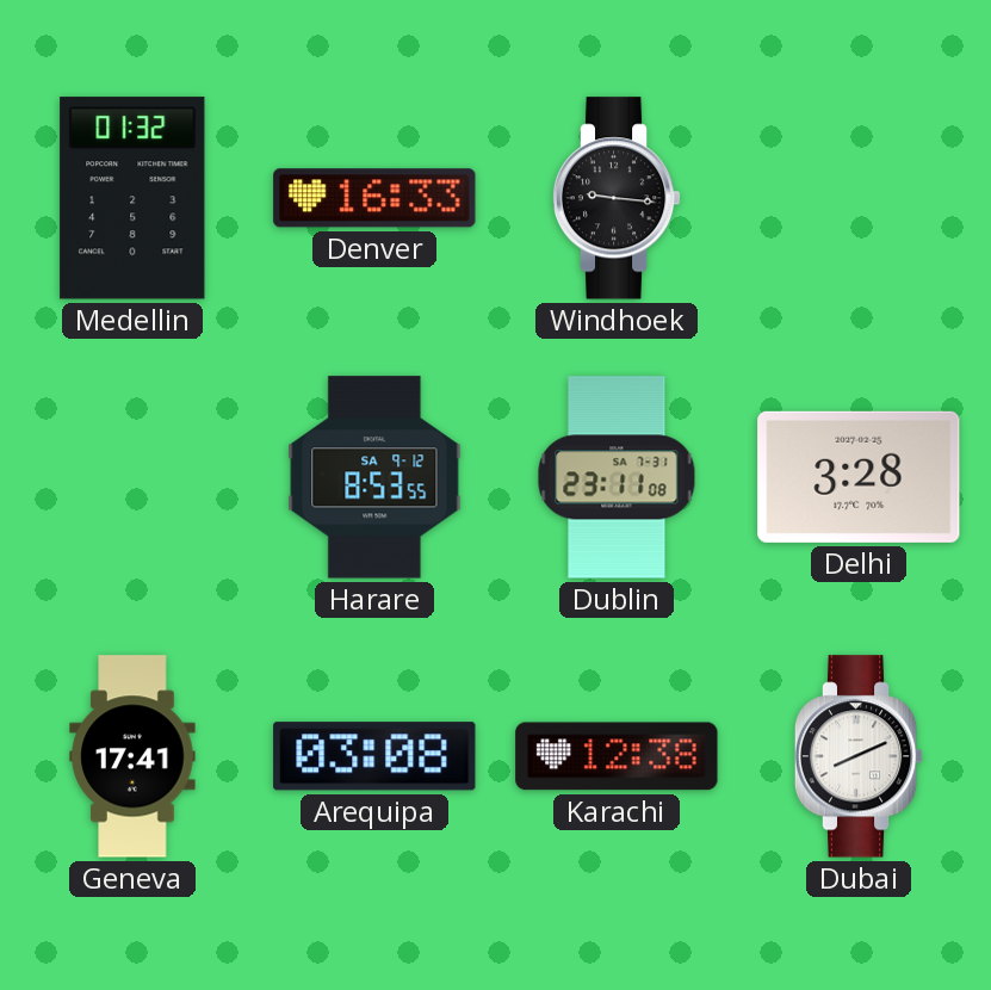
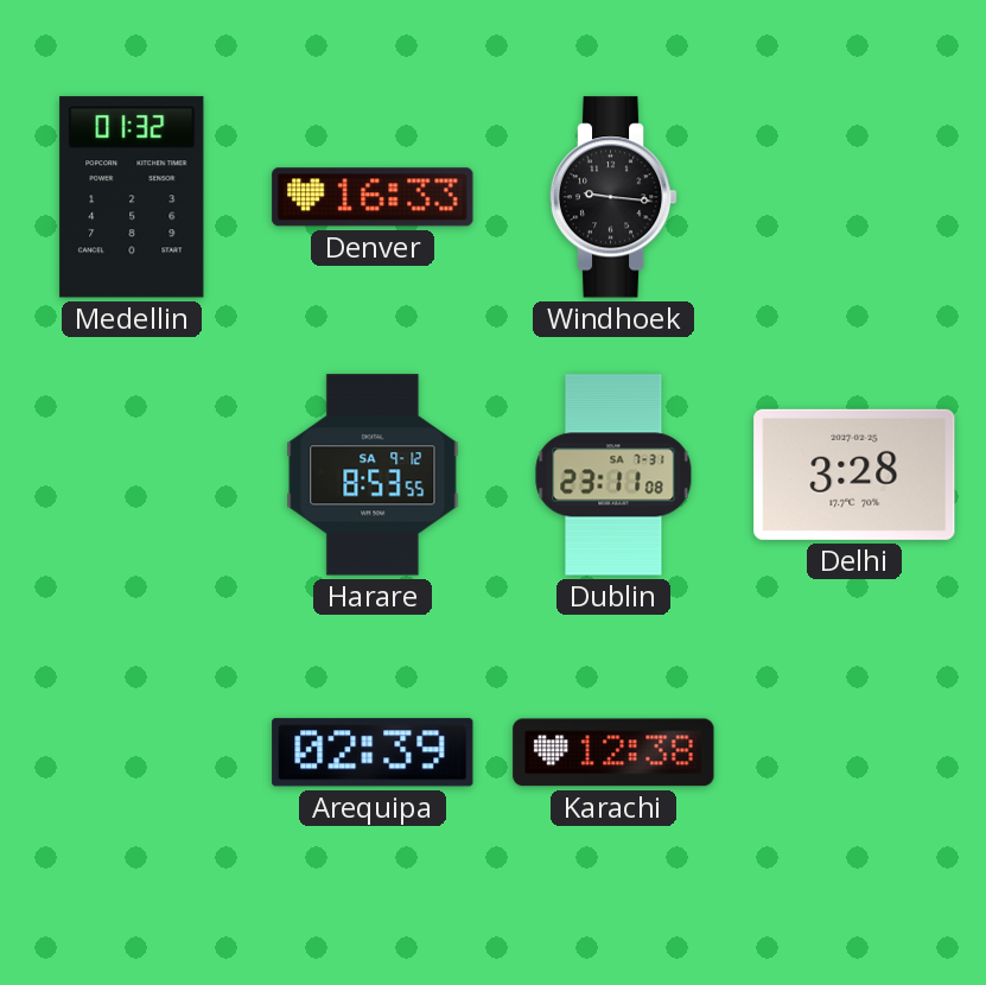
Geneva: 17:41 -> none (132, 756)
Arequipa: 03:08 -> 02:39 (373, 752)
Dubai: 8:11 -> none (859, 756)
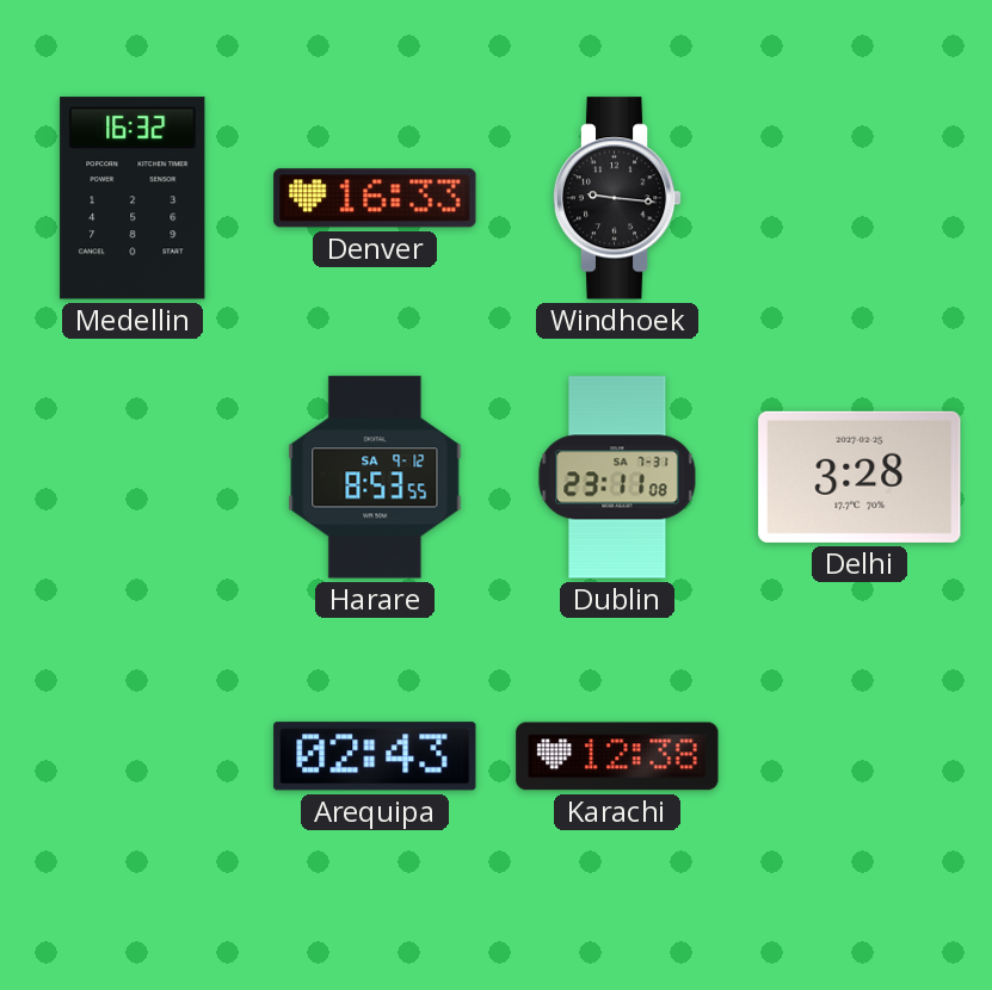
Medellin: 01:32 -> 16:32 (133, 198)
Arequipa: 02:39 -> 02:43 (375, 756)
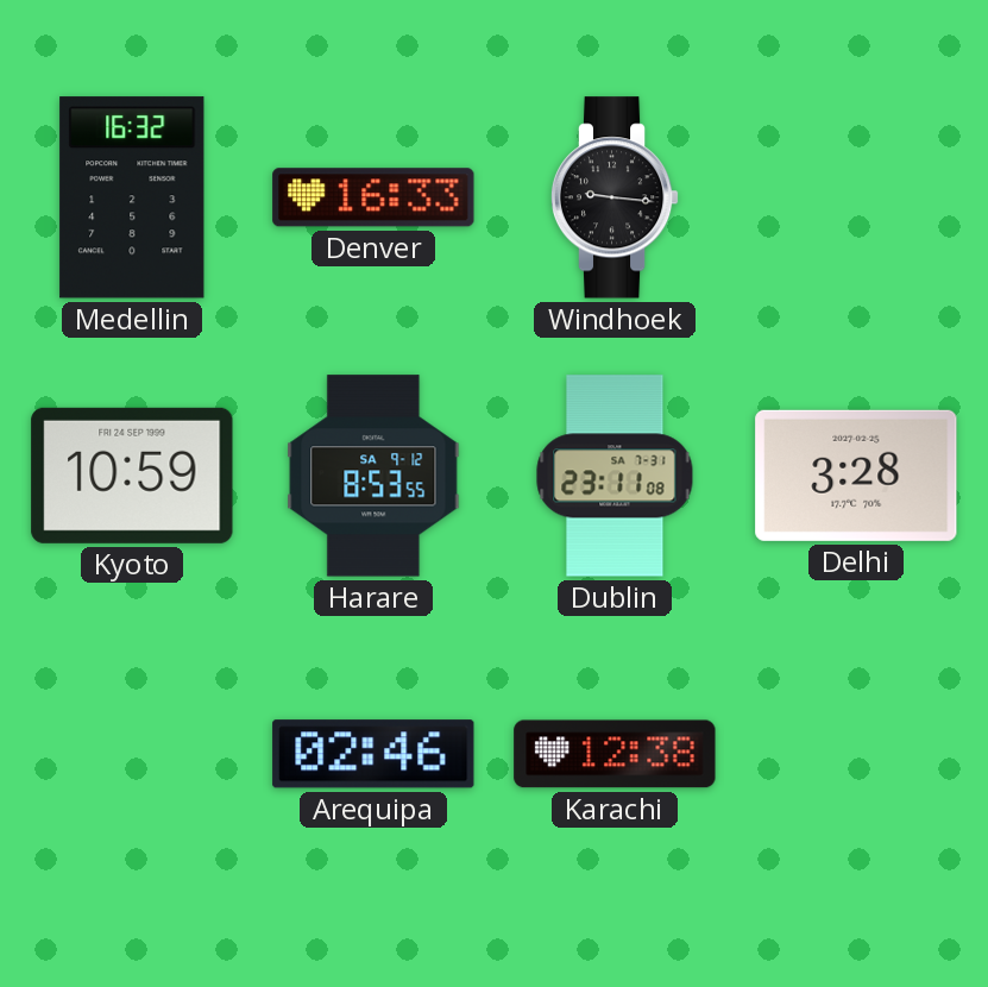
Kyoto: none -> 10:59 (132, 476)
Arequipa: 02:43 -> 02:46 (373, 754)
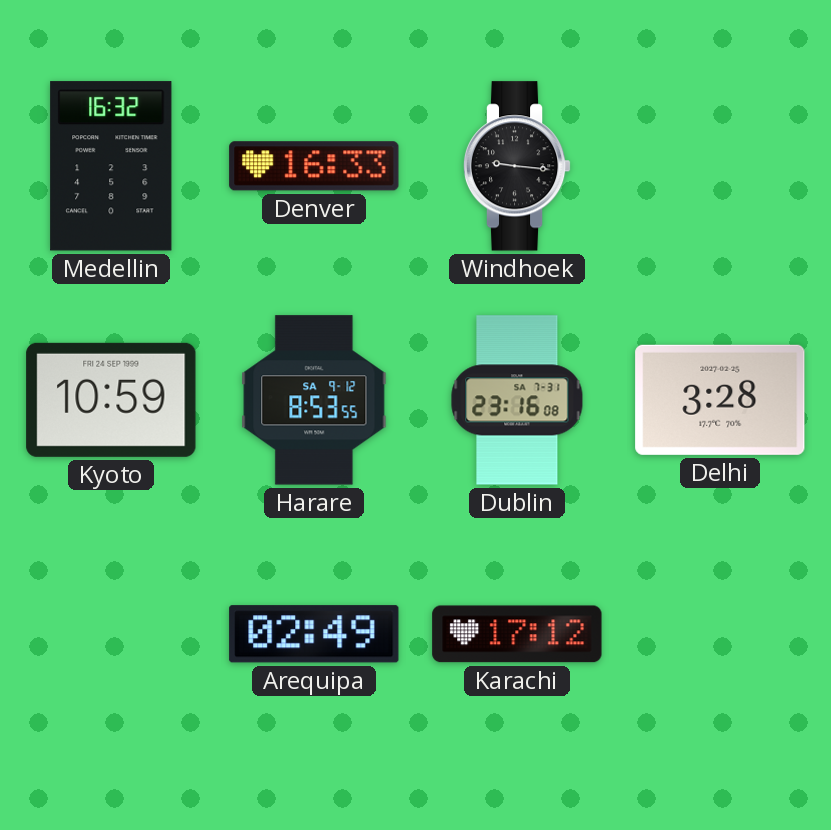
Dublin: 23:11 -> 23:16 (517, 400)
Arequipa: 02:46 -> 02:49 (314, 634)
Karachi: 12:38 -> 17:12 (517, 634)
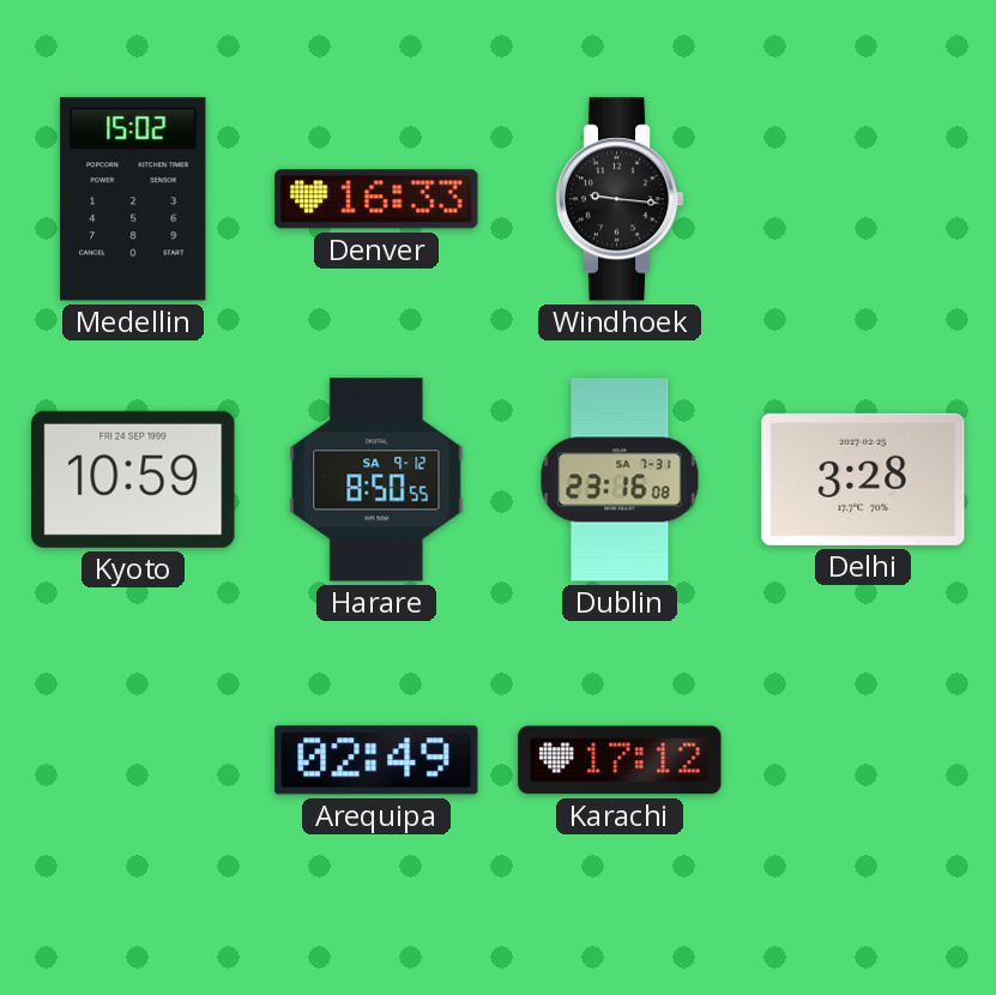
Medellin: 16:32 -> 15:02 (133, 199)
Harare: 8:53 -> 8:50 (376, 480)
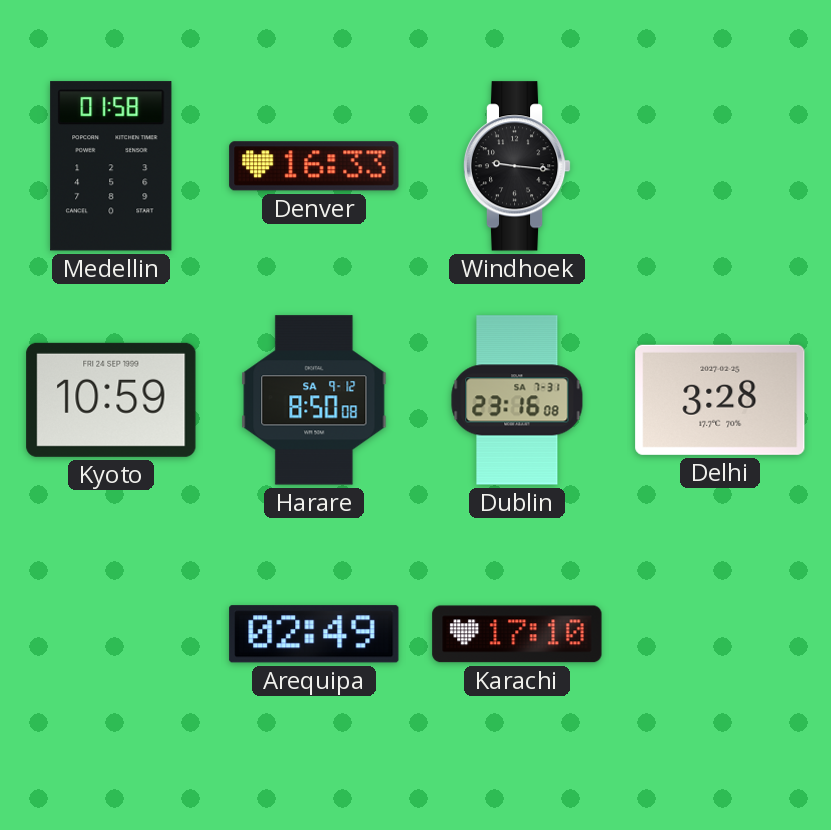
Medellin: 15:02 -> 01:58 (111, 166)
Harare: 8:50:55 -> 8:50:08 (314, 400)
Karachi: 17:12 -> 17:10 (517, 634)
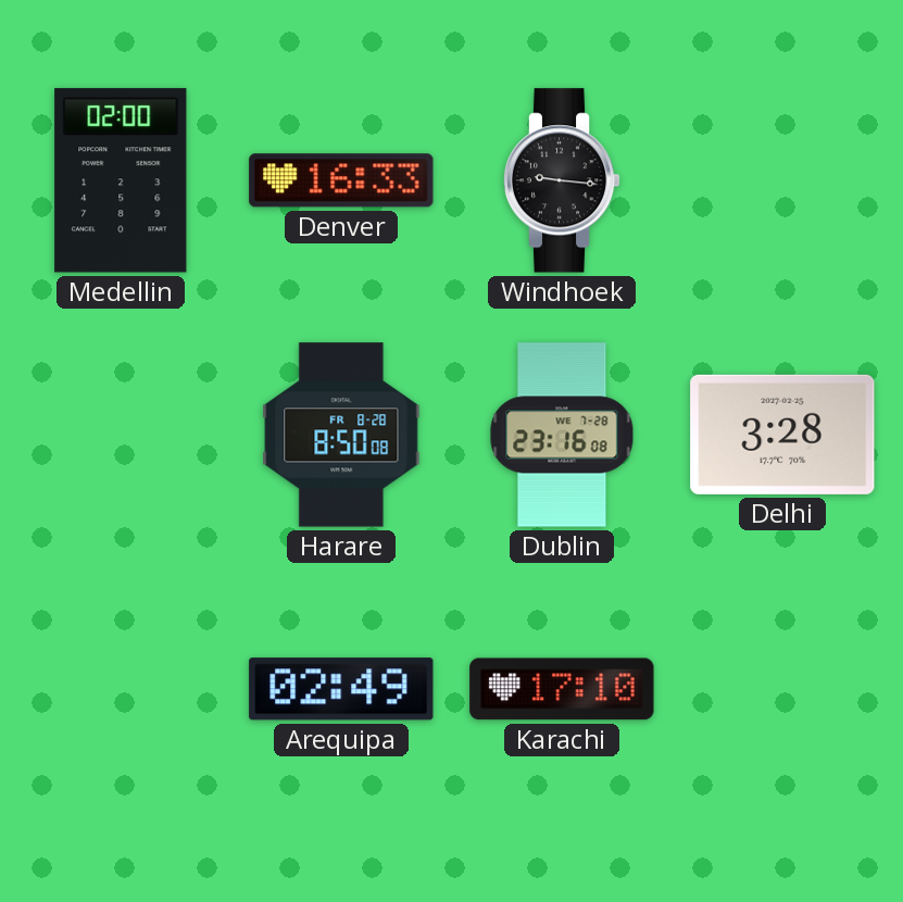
Medellin: 01:58 -> 02:00 (121, 180)
Kyoto: 10:59 -> none (111, 400)
Harare date: SA 9-12 -> FR 8-28 (341, 435)
Dublin date: SA 7-31 -> WE 7-28 (562, 435)
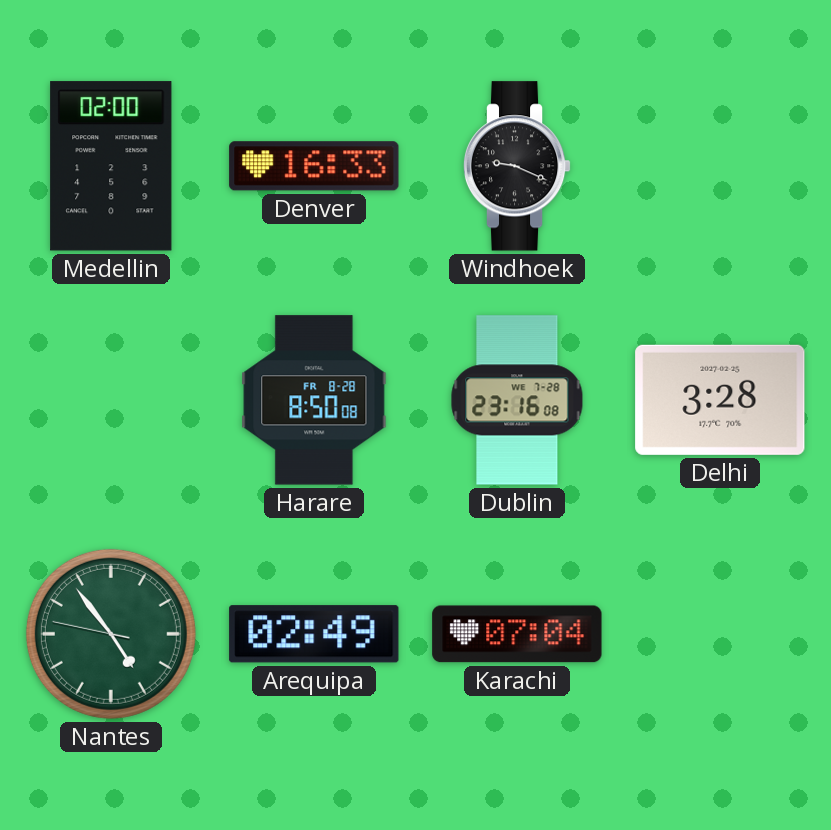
Windhoek: 9:16 -> 9:19 (517, 166)
Nantes: none -> 4:53 (111, 634)
Karachi: 17:10 -> 07:04 (517, 634)
